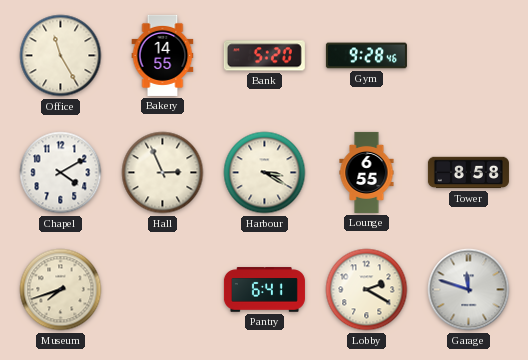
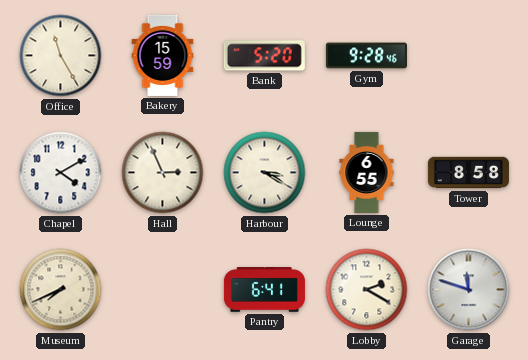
Bakery: 14:55 -> 15:59 (163, 55)
Museum: 7:42 -> 7:41 (61, 290)
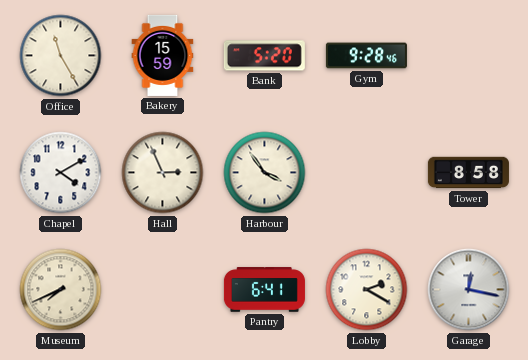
Harbour: 3:20 -> 3:54 (265, 173)
Lounge: 6:55 -> none (367, 172)
Garage: 11:48 -> 12:17 (469, 290)
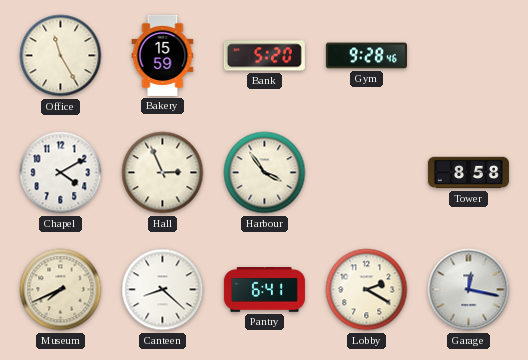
Canteen: none -> 8:22 (163, 290)
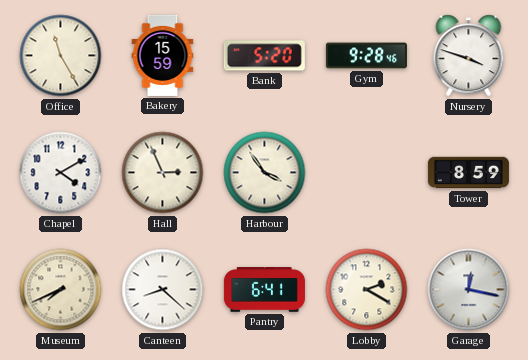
Nursery: none -> 3:48 (469, 56)
Tower: 8:58 -> 8:59 (468, 173)
